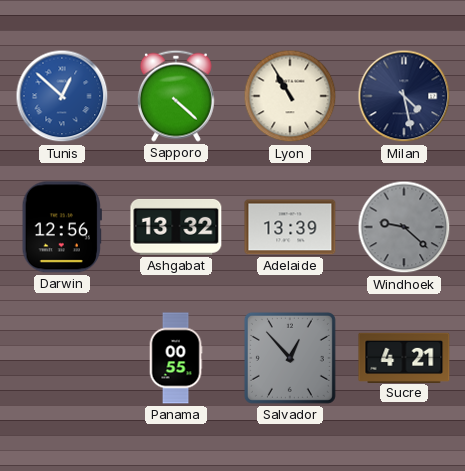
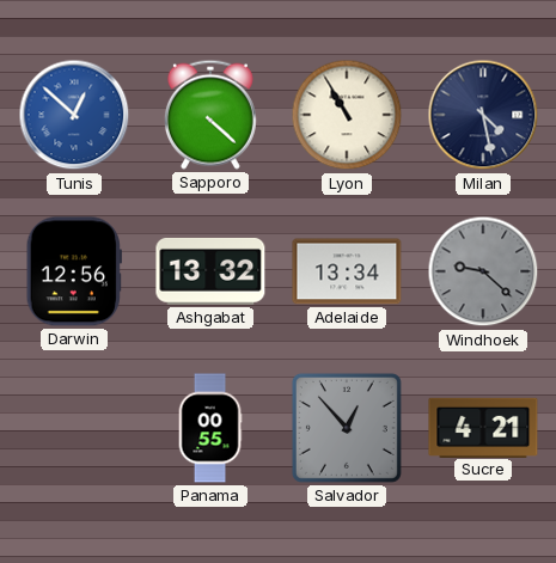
Adelaide: 13:39 -> 13:34 (347, 271)
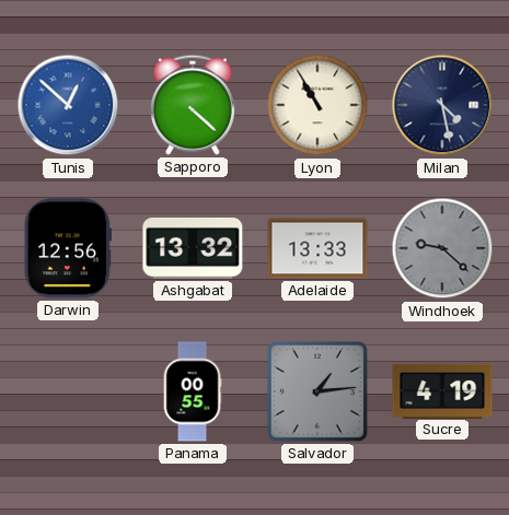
Adelaide: 13:34 -> 13:33 (317, 248)
Salvador: 12:53 -> 1:14 (317, 391)
Sucre: 4:21 -> 4:19 (442, 390)
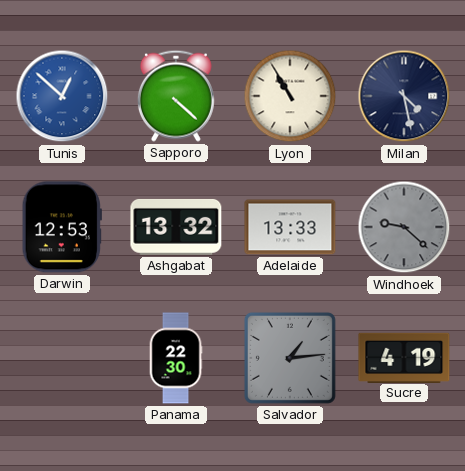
Darwin: 12:56 -> 12:53 (62, 227)
Panama: 00:55 -> 22:30 (176, 358)
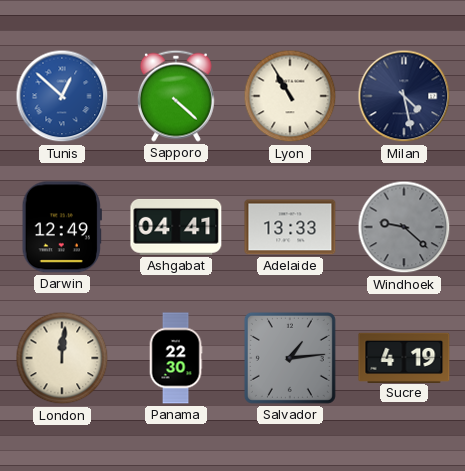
Darwin: 12:53 -> 12:49 (62, 227)
Ashgabat: 13:32 -> 04:41 (176, 227)
London: none -> 12:01 (62, 358)
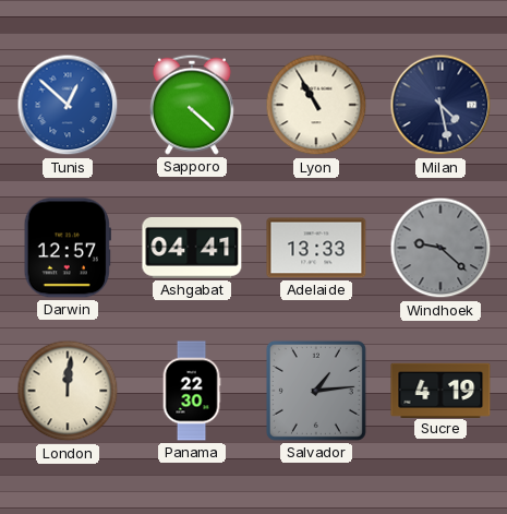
Darwin: 12:49 -> 12:57 (68, 248)
